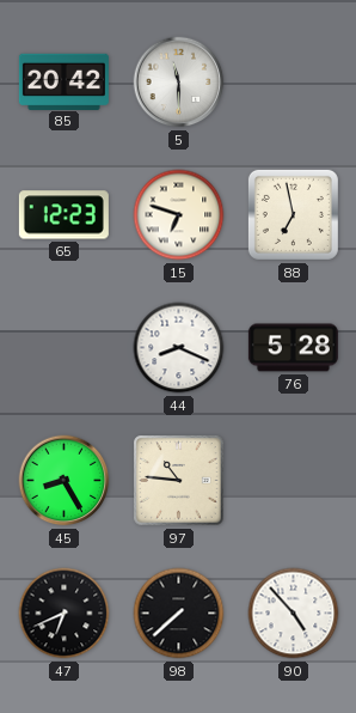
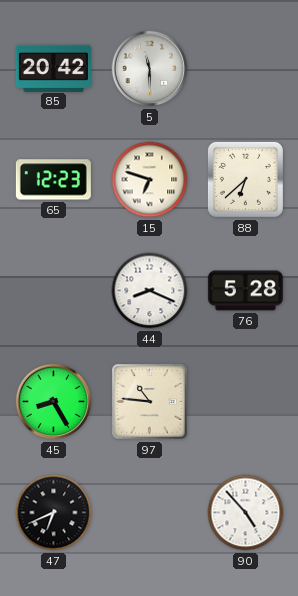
88: 6:58 -> 6:38 (245, 179)
98: 7:38 -> none (179, 614)
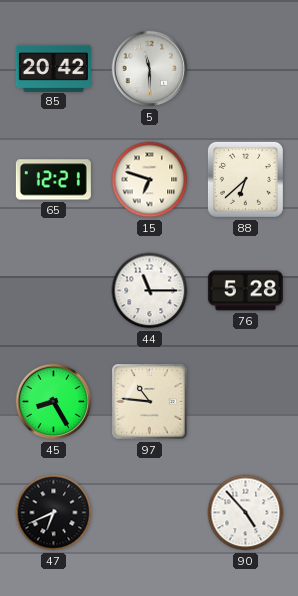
65: 12:23 -> 12:21 (53, 180)
44: 8:19 -> 11:15 (150, 291)
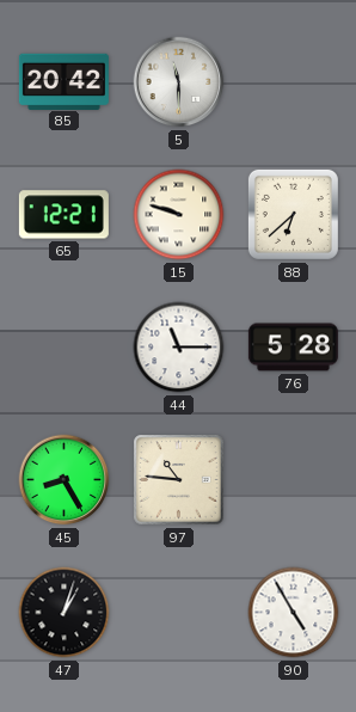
15: 6:48 -> 9:48 (179, 215)
47: 6:41 -> 1:03 (65, 613)
90: 4:53 -> 4:55 (294, 613)
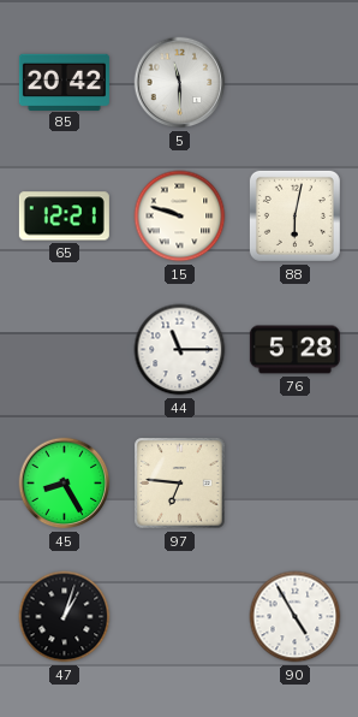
88: 6:38 -> 6:02 (294, 215)
97: 10:46 -> 6:46 (180, 484)
